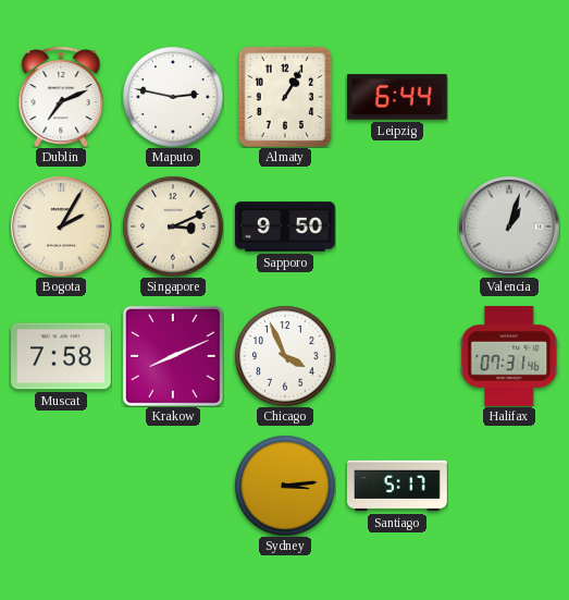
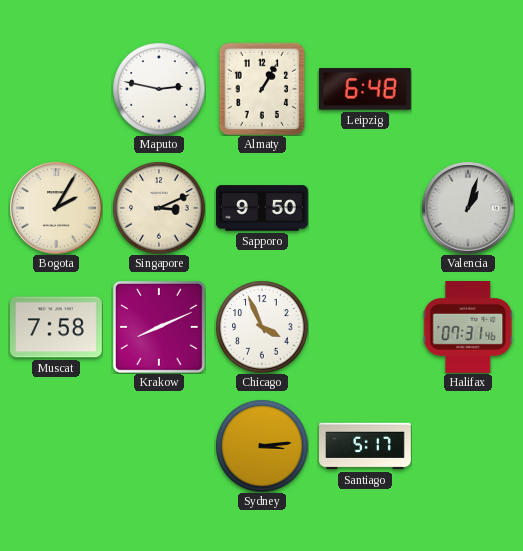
Dublin: 7:11 -> none (61, 97)
Leipzig: 6:44 -> 6:48 (365, 89)
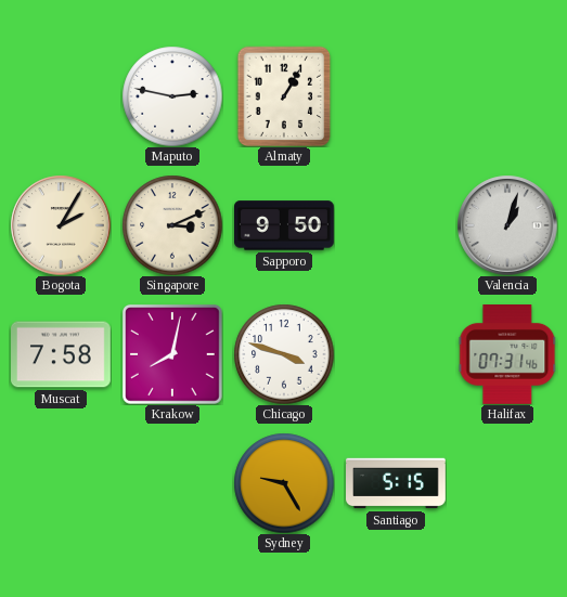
Leipzig: 6:48 -> none (365, 89)
Krakow: 8:11 -> 8:02 (172, 354)
Chicago: 3:56 -> 3:48 (284, 354)
Sydney: 3:14 -> 9:25 (284, 483)
Santiago: 5:17 -> 5:15 (397, 483)
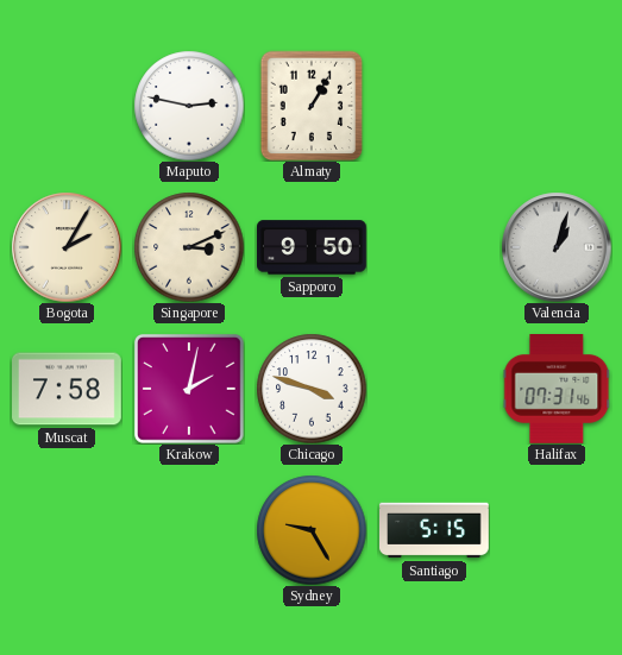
Krakow: 8:02 -> 2:02 (189, 389)
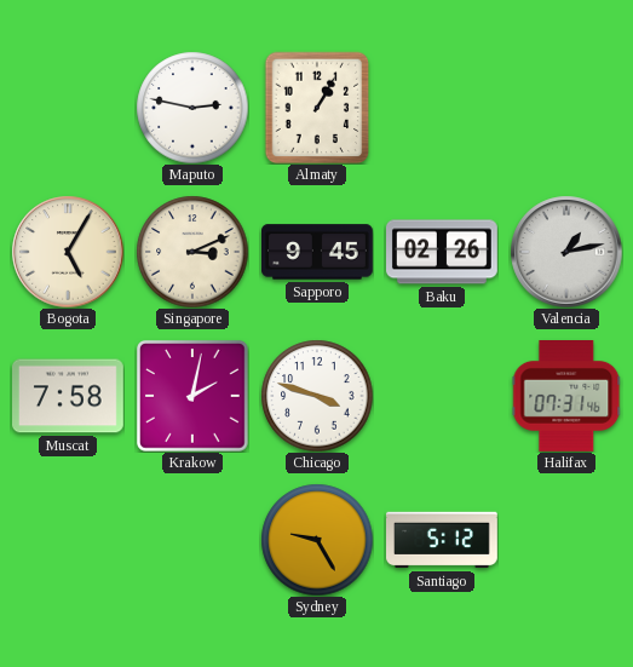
Bogota: 2:05 -> 5:05 (68, 252)
Sapporo: 9:50 -> 9:45 (318, 252)
Baku: none -> 02:26 (443, 252)
Valencia: 1:03 -> 1:13 (566, 252)
Santiago: 5:15 -> 5:12 (443, 540)
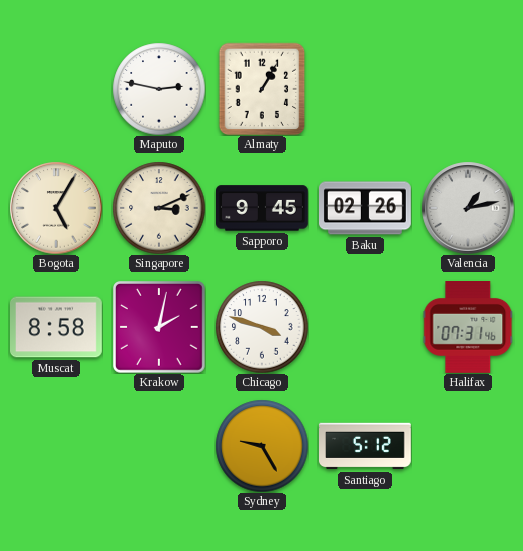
Muscat: 7:58 -> 8:58 (57, 327)
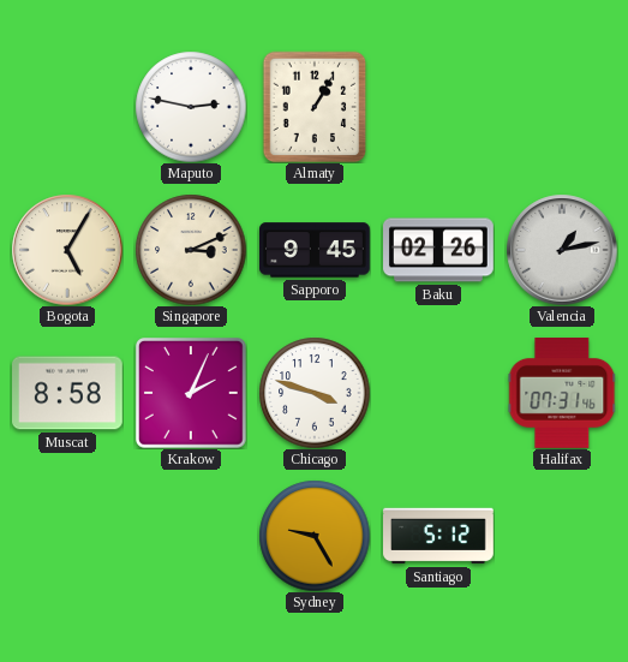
Krakow: 2:02 -> 2:04 (191, 393)
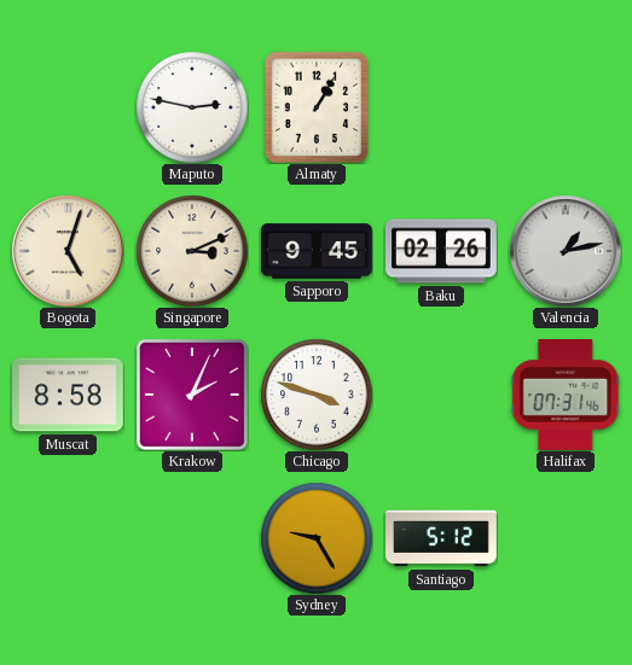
Bogota: 5:05 -> 5:03 (68, 251)
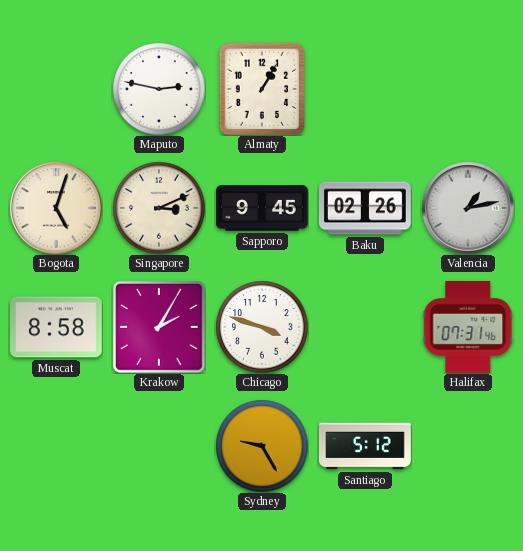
Krakow: 2:04 -> 2:05 (159, 327)
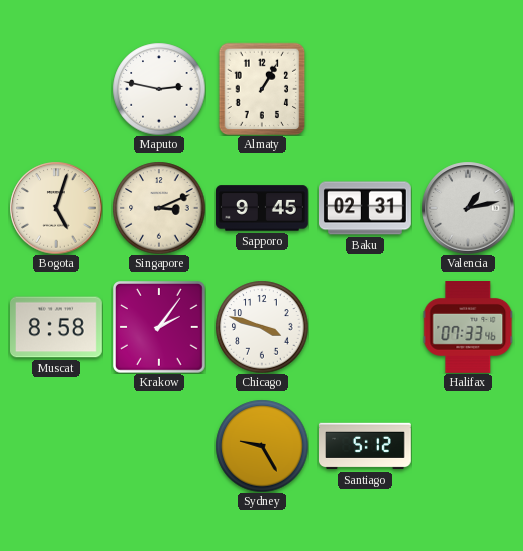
Baku: 02:26 -> 02:31 (366, 208)
Krakow: 2:05 -> 2:06 (159, 327)
Halifax: 07:31 -> 07:33 (468, 328)
